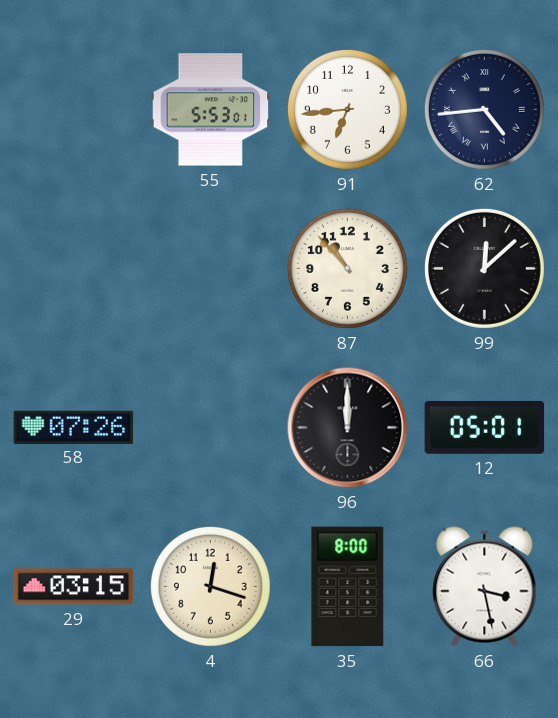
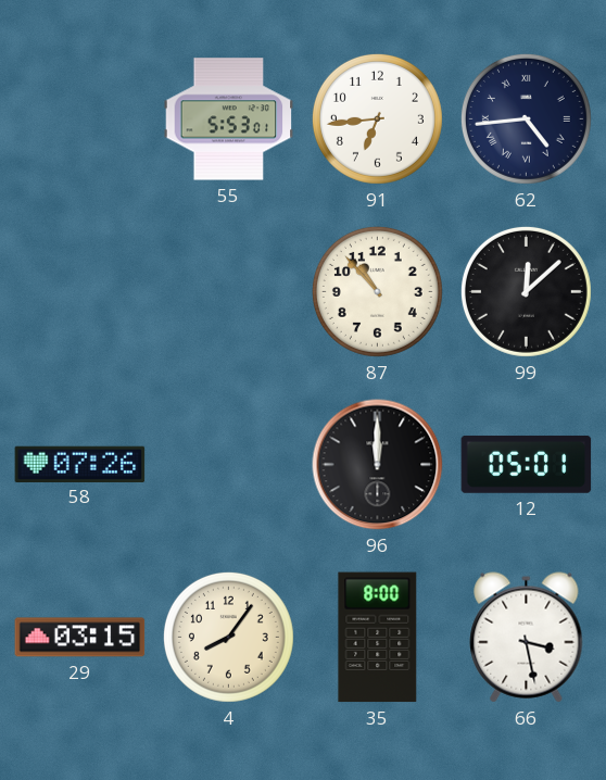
4: 12:18 -> 8:06 (228, 637)
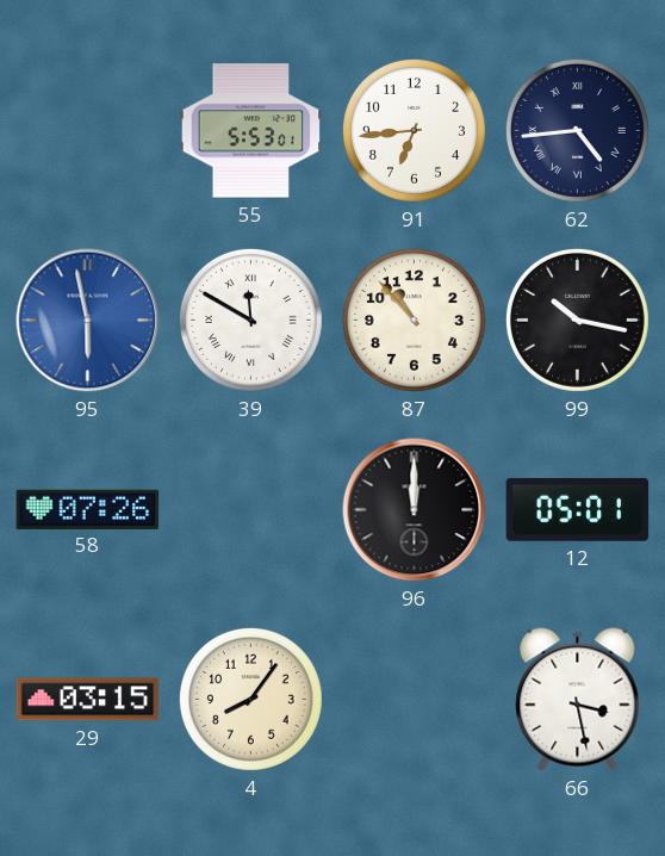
95: none -> 5:58 (88, 321)
39: none -> 11:50 (250, 320)
99: 12:08 -> 10:17 (577, 320)
35: 8:00 -> none (378, 638)
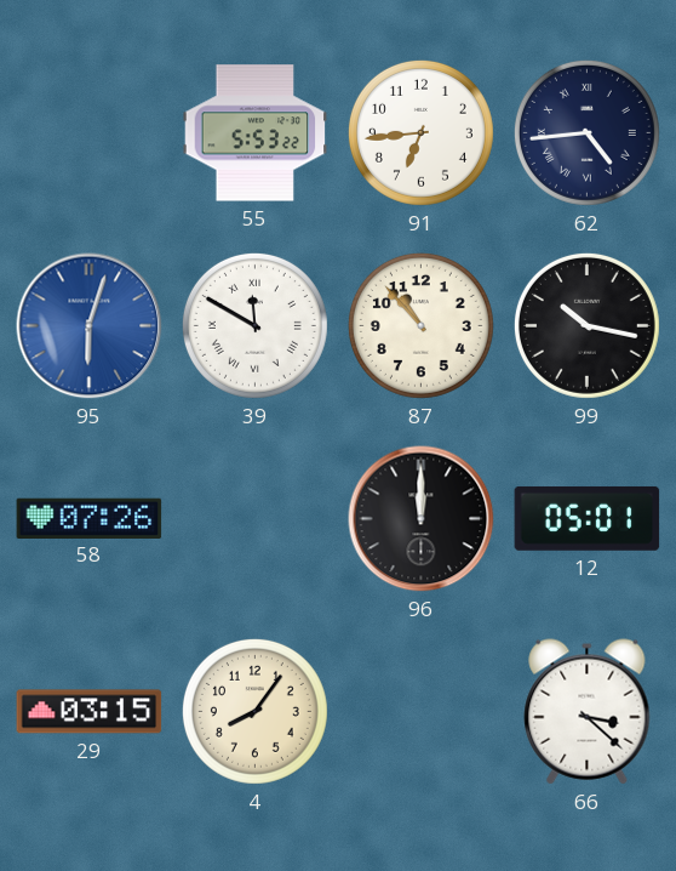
55: 5:53:01 -> 5:53:22 (256, 133)
95: 5:58 -> 6:03 (90, 326)
66: 3:28 -> 3:22 (588, 712)
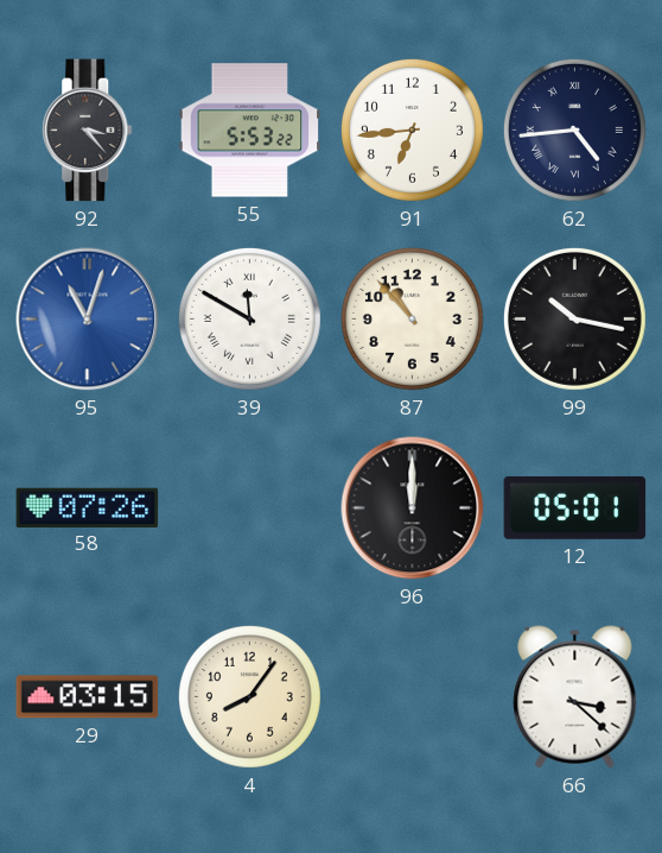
92: none -> 3:23 (88, 131)
95: 6:03 -> 11:03 (88, 320)
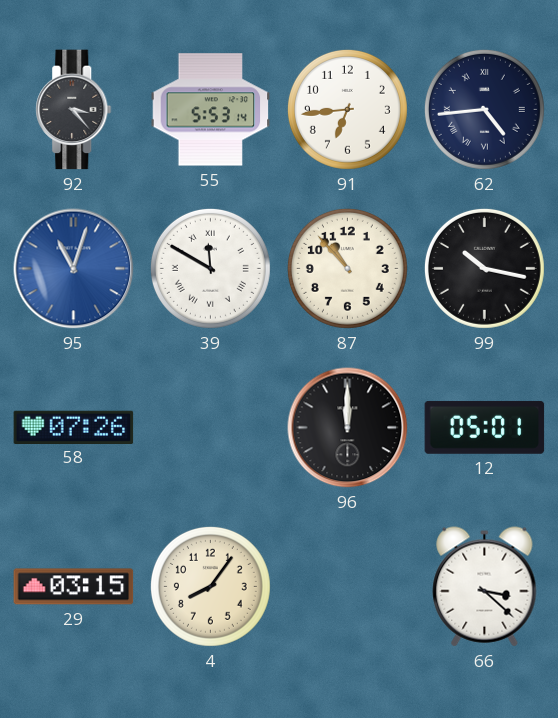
55: 5:53:22 -> 5:53:14 (211, 110)
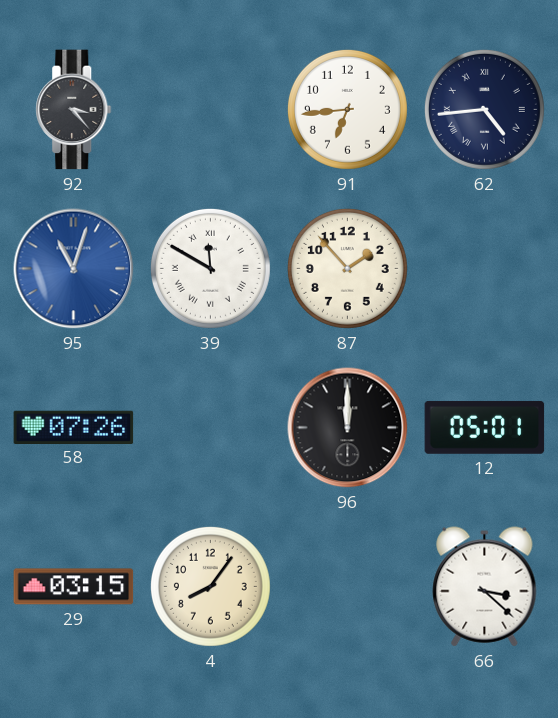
55: 5:53 -> none (211, 110)
87: 10:53 -> 1:53 (347, 268)
99: 10:17 -> none (484, 268)
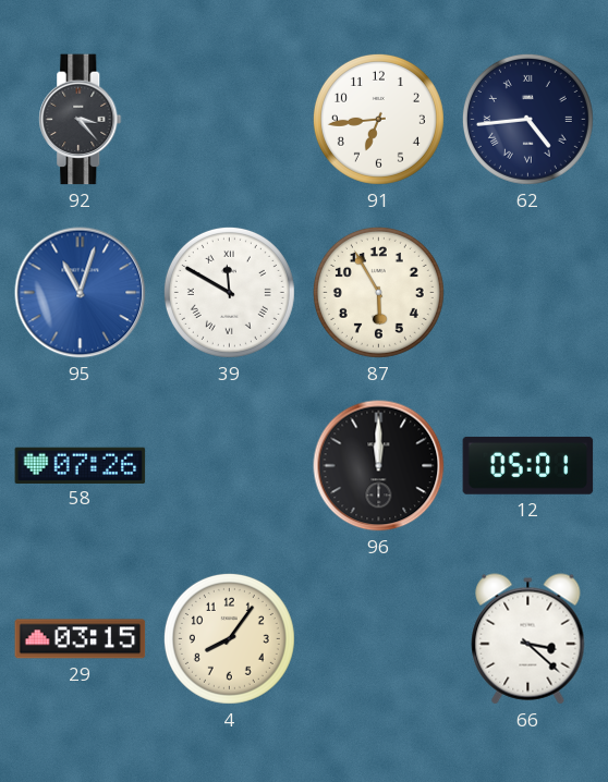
87: 1:53 -> 5:55 (378, 292)
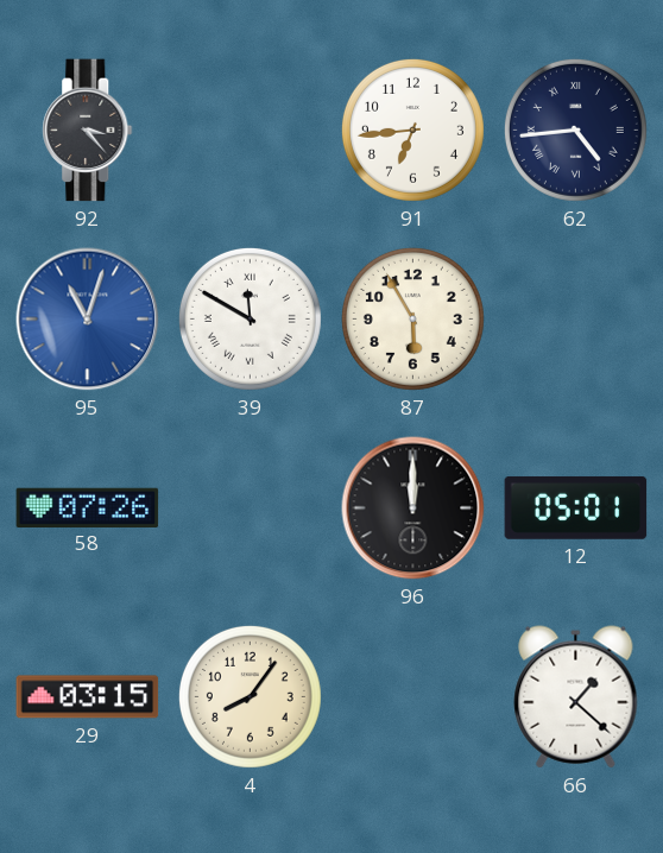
66: 3:22 -> 1:22 (576, 697)
